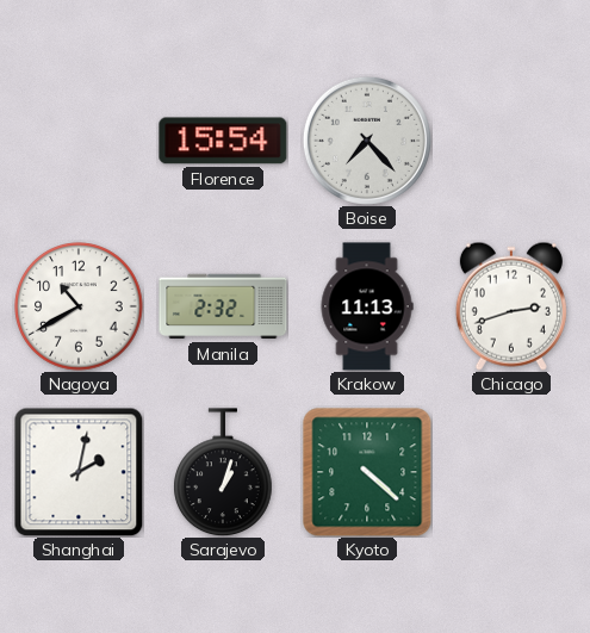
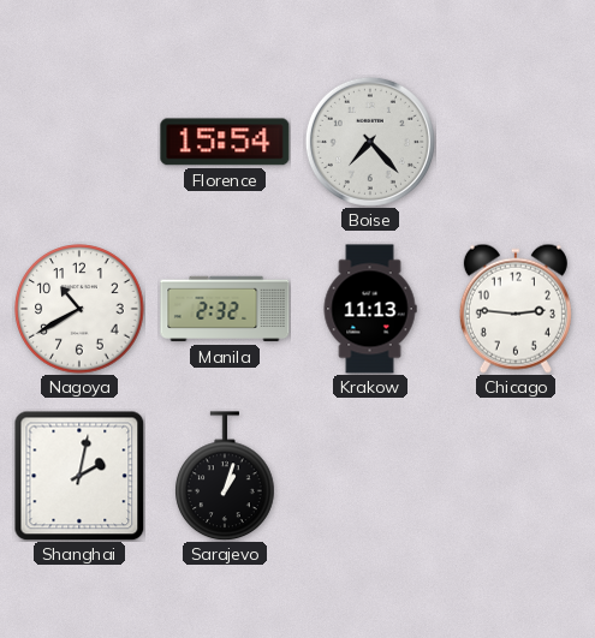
Chicago: 2:42 -> 2:46 (516, 309)
Kyoto: 4:22 -> none (367, 472)
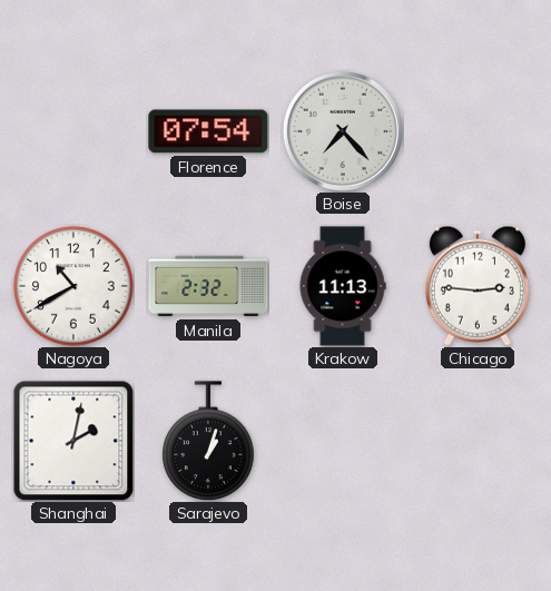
Florence: 15:54 -> 07:54 (208, 131)
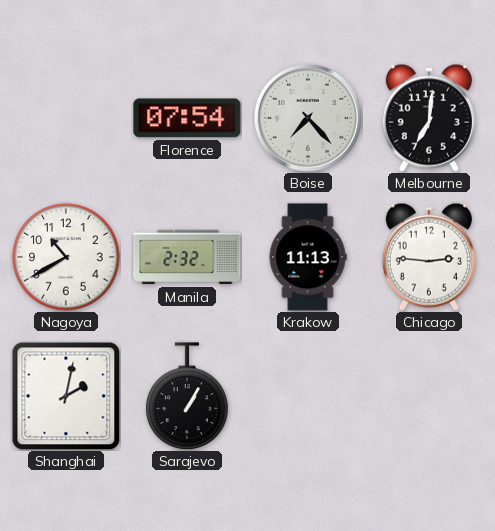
Melbourne: none -> 7:01 (429, 118)
Sarajevo: 1:03 -> 1:05 (187, 396)
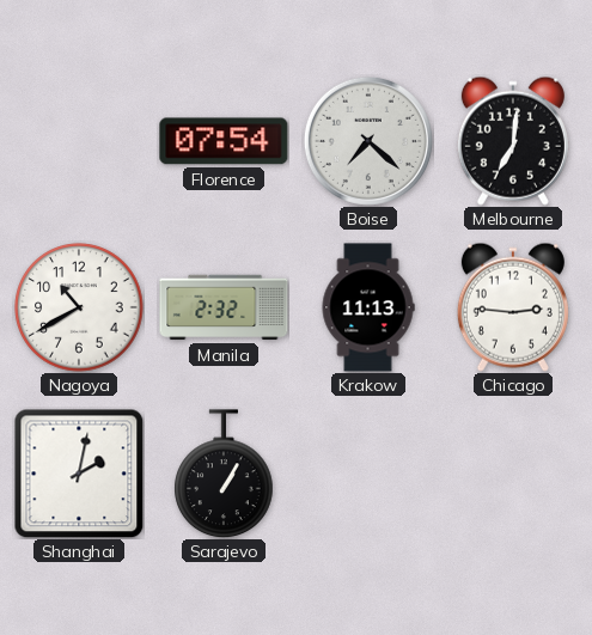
Boise: 7:23 -> 7:22 (368, 141)
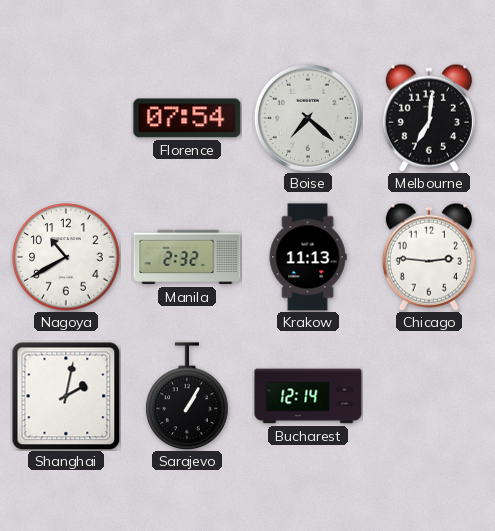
Bucharest: none -> 12:14 (308, 396)
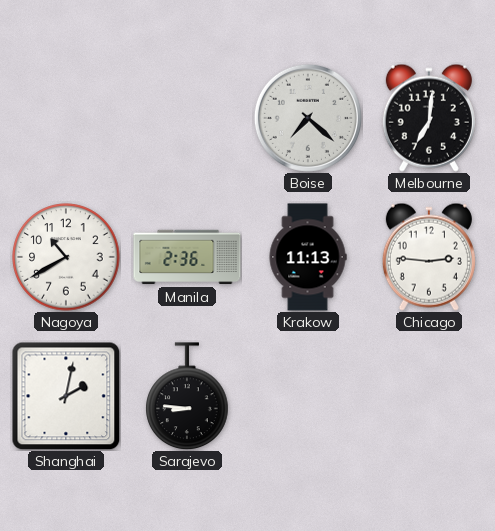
Florence: 07:54 -> none (187, 118)
Manila: 2:32 -> 2:36 (187, 257)
Sarajevo: 1:05 -> 8:46 (187, 396)
Bucharest: 12:14 -> none (308, 396)
